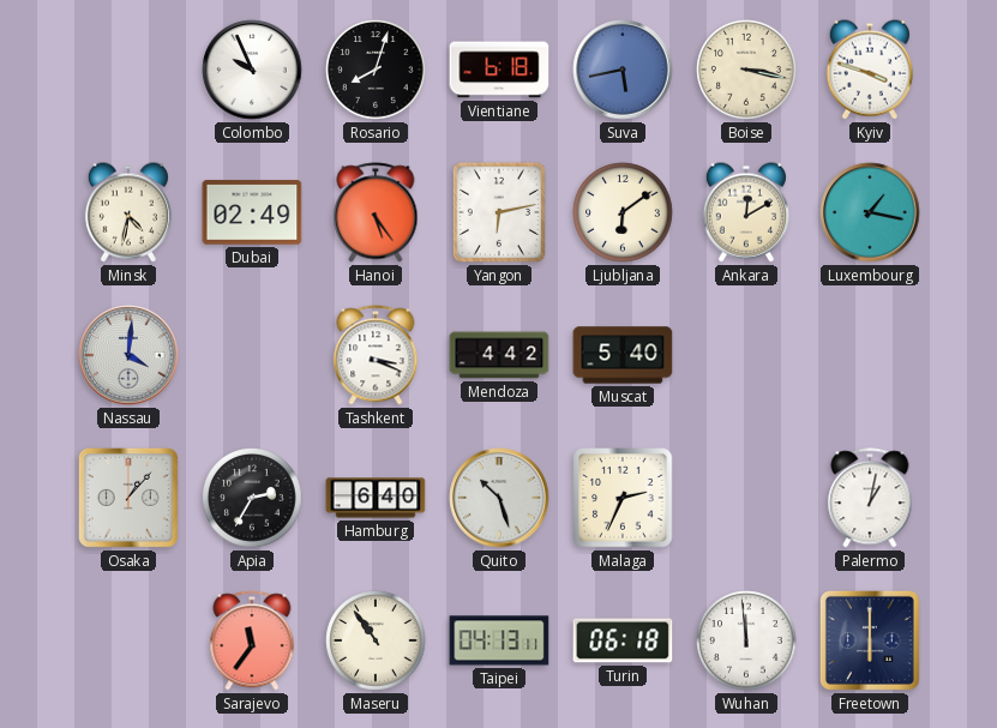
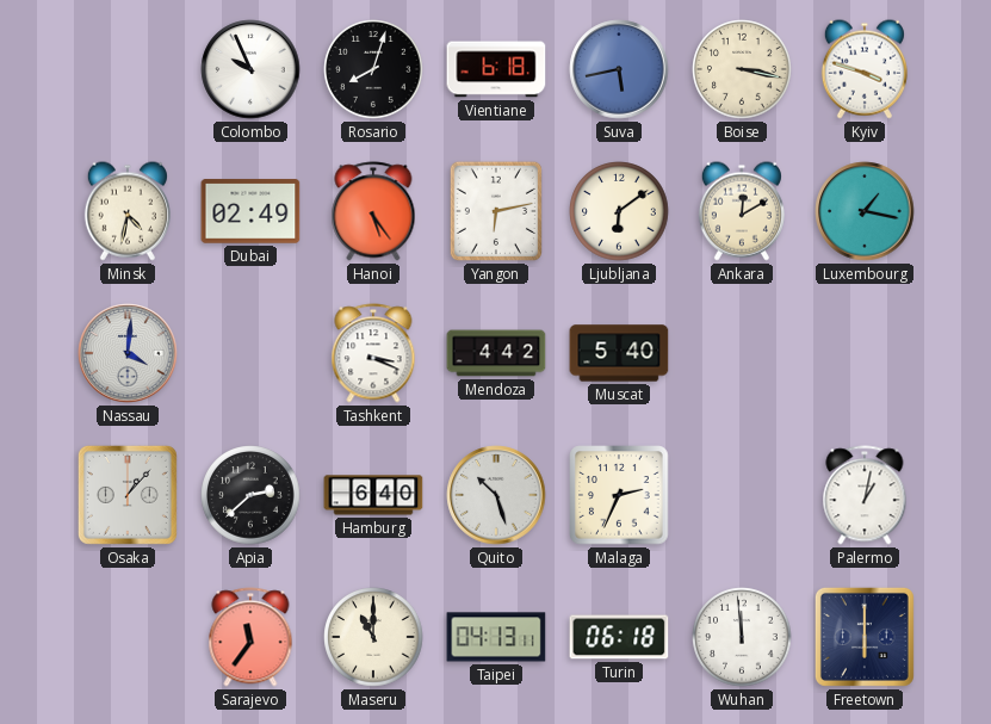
Apia: 2:35 -> 2:38 (250, 495)
Maseru: 10:54 -> 11:00 (373, 637)
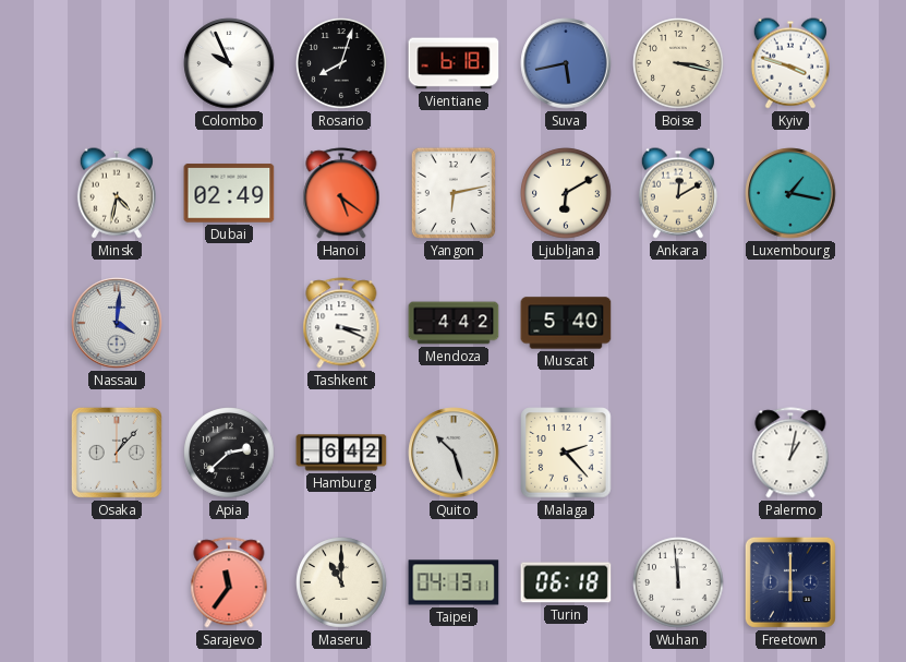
Hanoi: 5:24 -> 5:21 (341, 193)
Ljubljana: 6:09 -> 6:10 (566, 193)
Hamburg: 6:40 -> 6:42 (341, 453)
Malaga: 2:34 -> 2:23 (566, 453)
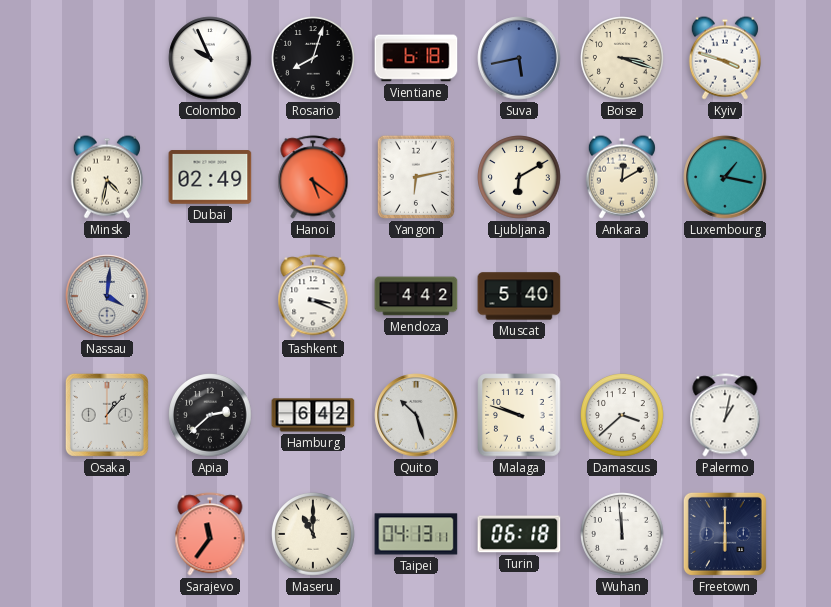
Boise: 3:17 -> 3:18 (622, 58)
Malaga: 2:23 -> 9:48 (519, 415)
Damascus: none -> 3:38 (622, 415)
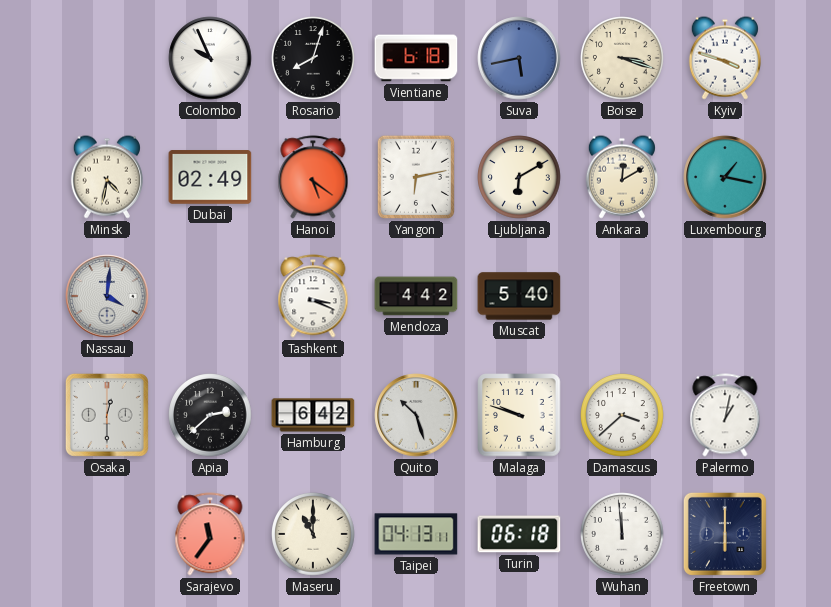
Osaka: 1:07 -> 12:30 (107, 415)
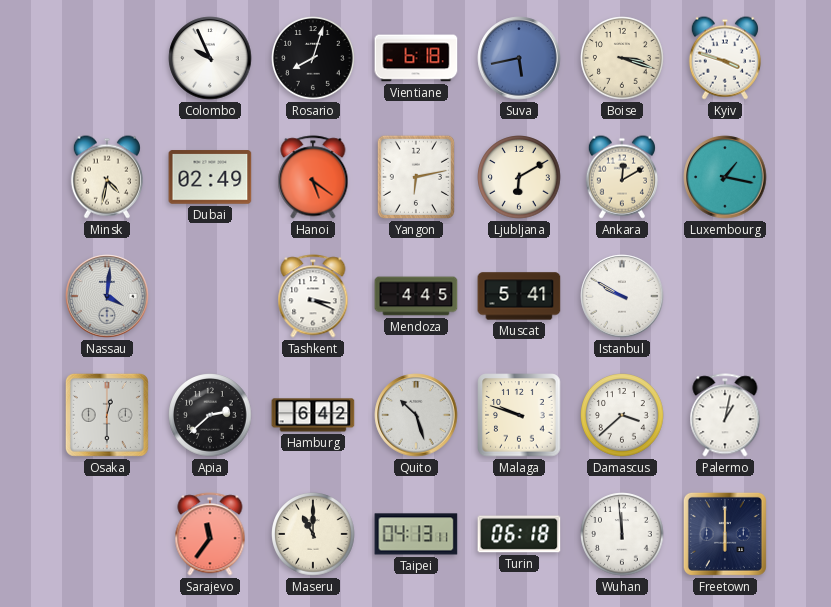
Mendoza: 4:42 -> 4:45 (416, 296)
Muscat: 5:40 -> 5:41 (519, 296)
Istanbul: none -> 9:50 (622, 296)
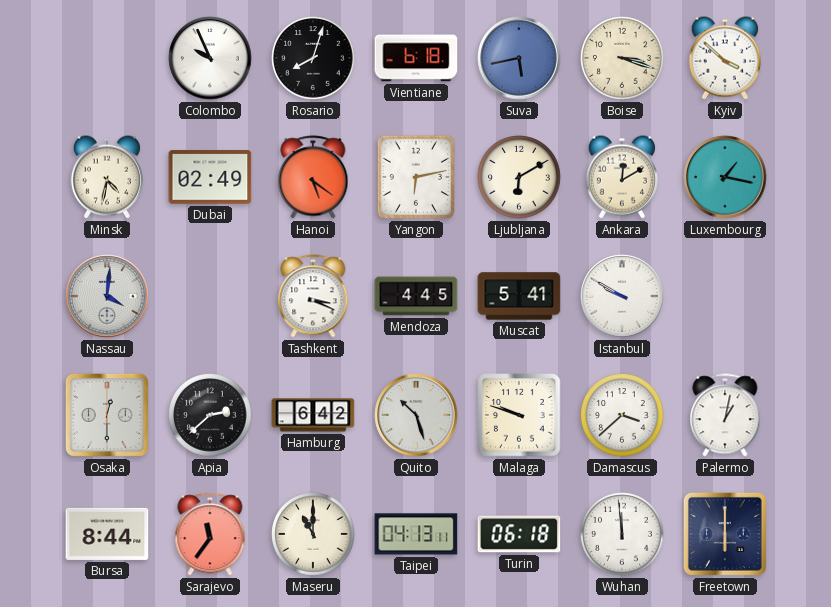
Kyiv: 3:48 -> 3:52 (725, 58)
Bursa: none -> 8:44 (107, 534)
